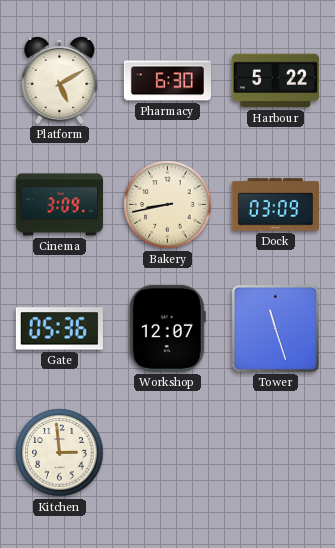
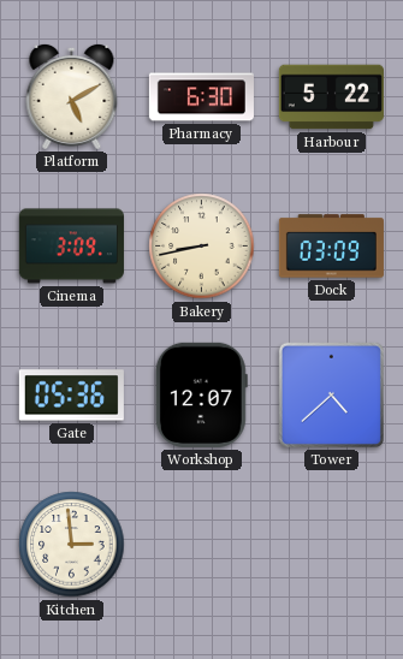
Tower: 11:27 -> 4:38 (331, 394)
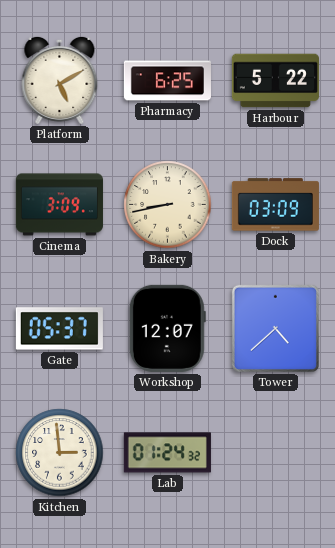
Pharmacy: 6:30 -> 6:25 (167, 81)
Gate: 05:36 -> 05:37 (59, 329)
Lab: none -> 01:24 (167, 453)
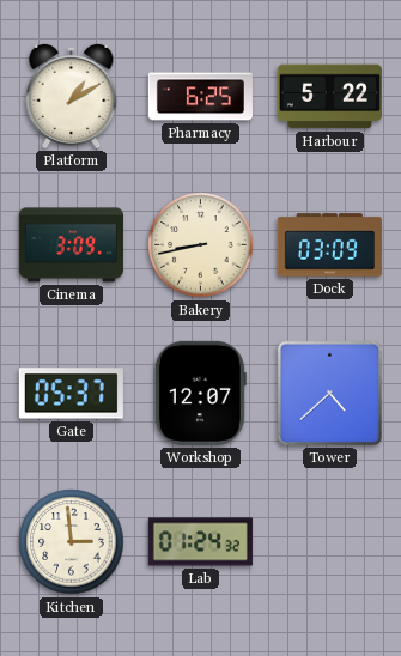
Platform: 5:10 -> 1:10 (72, 96)
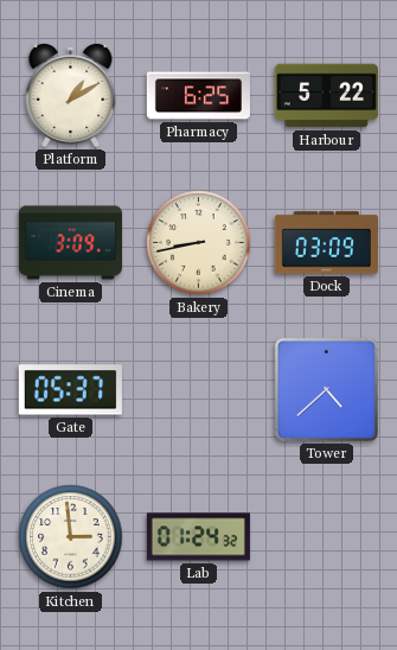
Workshop: 12:07 -> none (200, 393)
